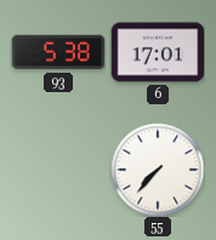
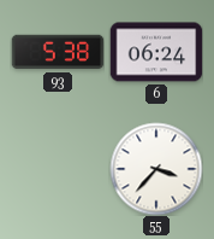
6: 17:01 -> 06:24 (156, 52)
55: 7:37 -> 3:37 (156, 169)
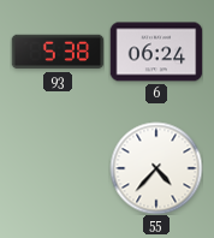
55: 3:37 -> 4:37 (156, 168)
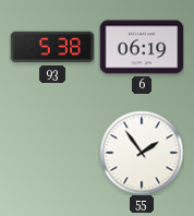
6: 06:24 -> 06:19 (142, 47)
55: 4:37 -> 1:54 (142, 153)
